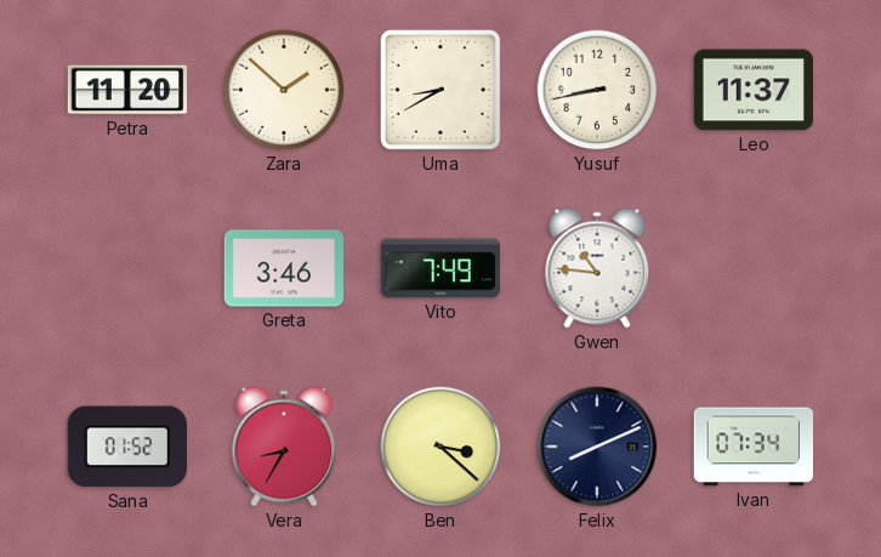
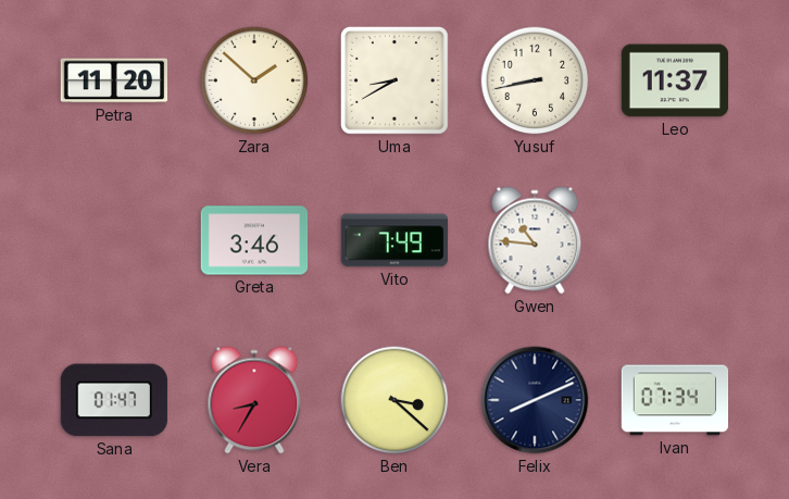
Sana: 01:52 -> 01:47 (114, 400)
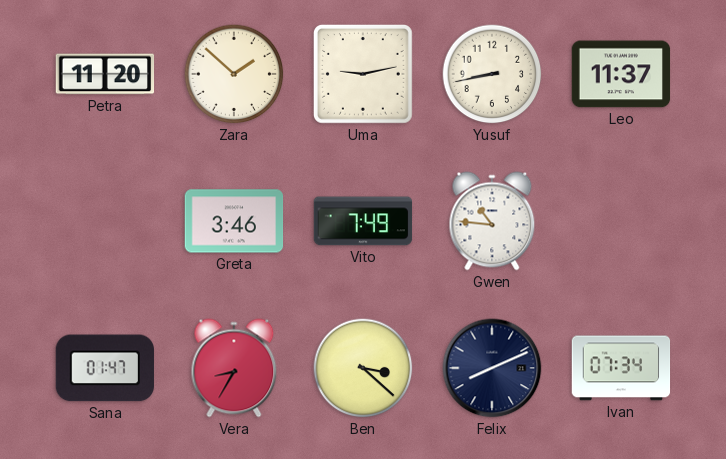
Uma: 8:40 -> 9:13 (363, 74)
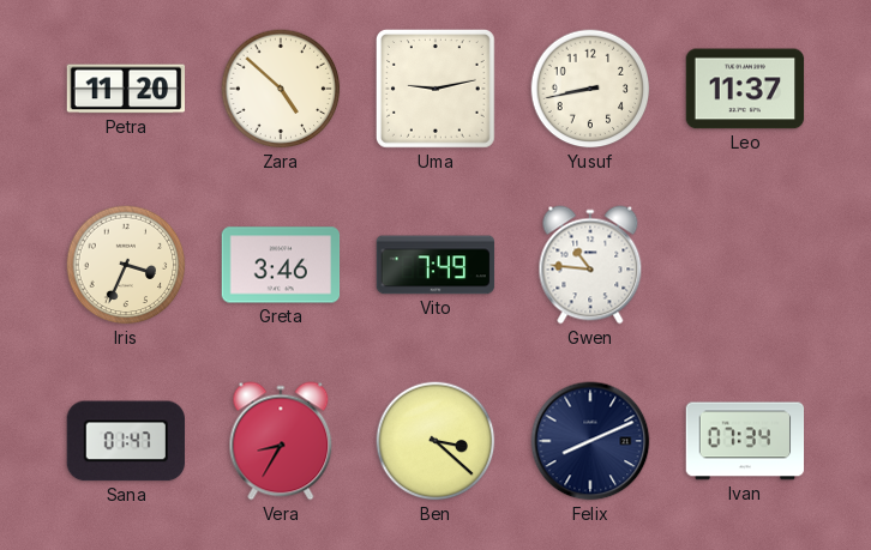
Zara: 1:52 -> 4:52 (281, 89)
Iris: none -> 3:34 (126, 265)
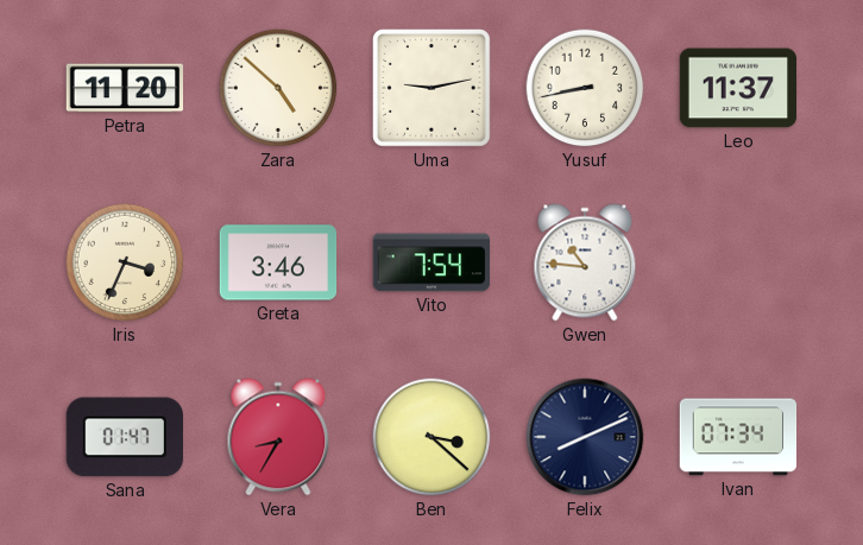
Vito: 7:49 -> 7:54 (431, 262)
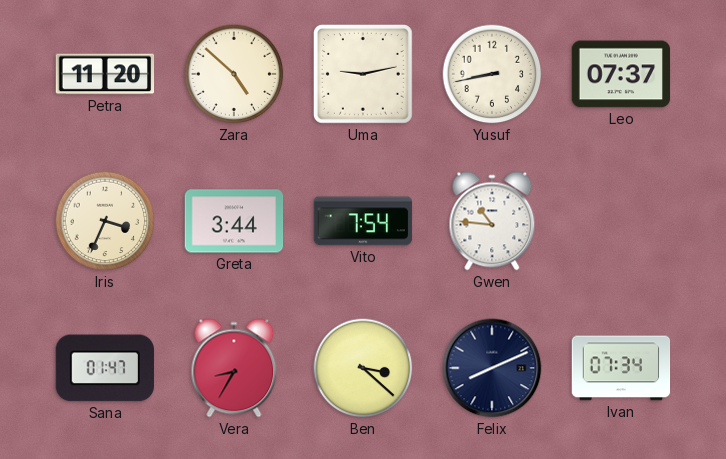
Leo: 11:37 -> 07:37 (621, 74)
Greta: 3:46 -> 3:44 (234, 221)
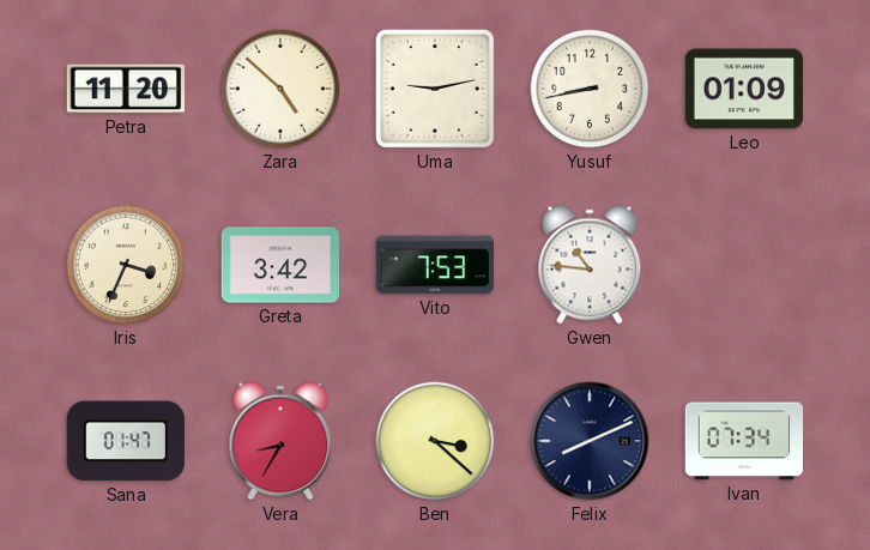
Leo: 07:37 -> 01:09 (744, 89)
Greta: 3:44 -> 3:42 (280, 265)
Vito: 7:54 -> 7:53 (435, 265)
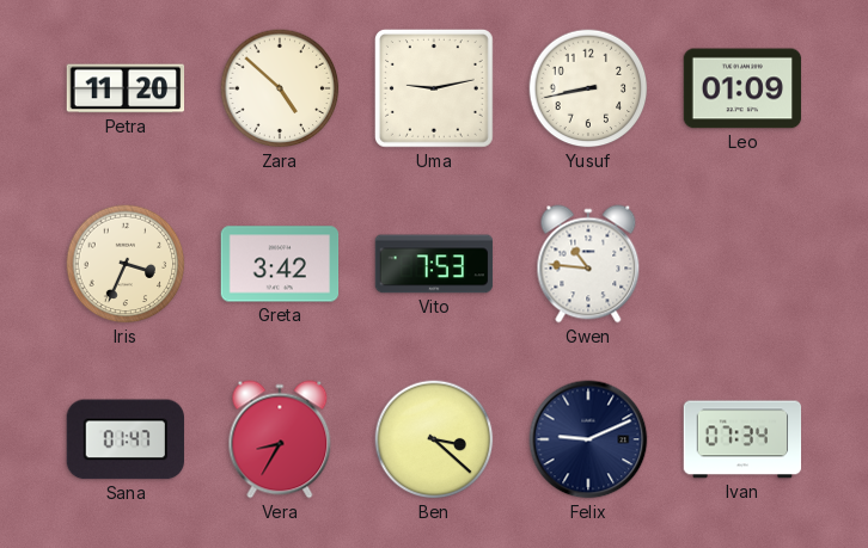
Felix: 8:11 -> 9:11 (588, 439)
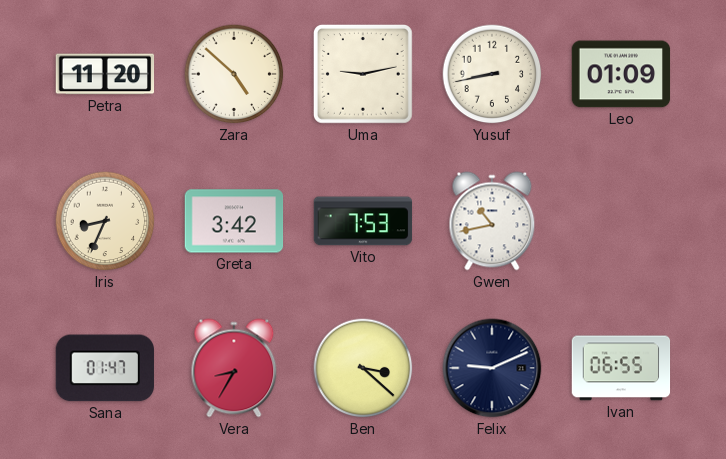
Iris: 3:34 -> 8:34 (105, 221)
Gwen: 10:46 -> 10:43 (492, 221)
Ivan: 07:34 -> 06:55 (621, 368)
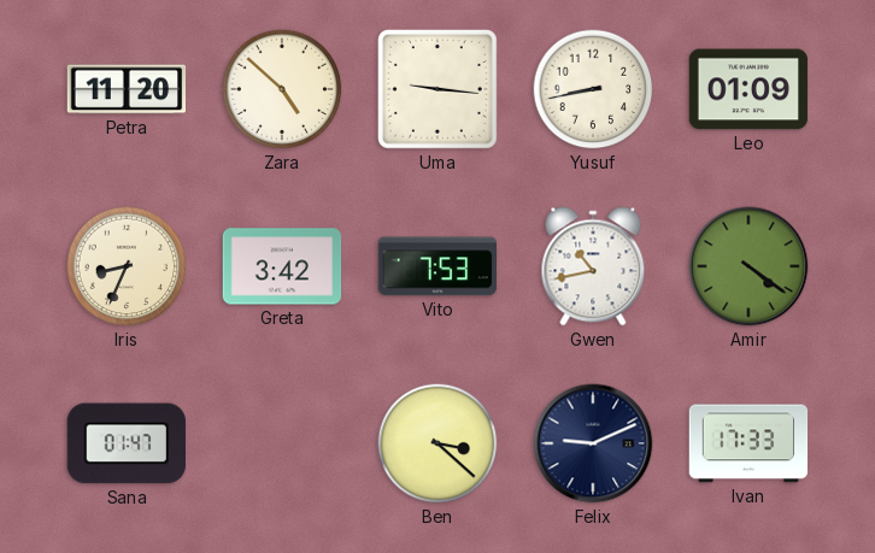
Uma: 9:13 -> 9:16 (437, 89)
Amir: none -> 4:21 (748, 266)
Vera: 8:35 -> none (234, 368)
Ivan: 06:55 -> 17:33 (748, 443)
